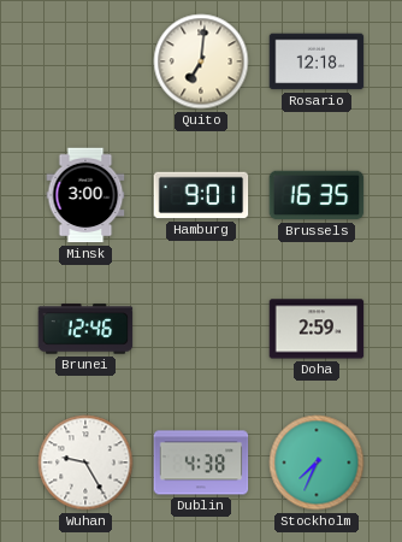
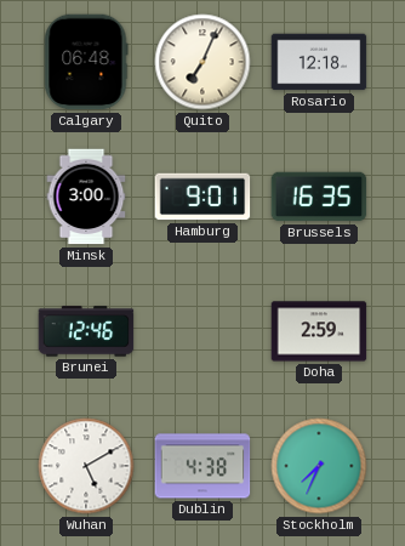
Calgary: none -> 06:48 (86, 62)
Quito: 7:01 -> 7:04 (202, 62)
Wuhan: 9:25 -> 5:10 (86, 466)
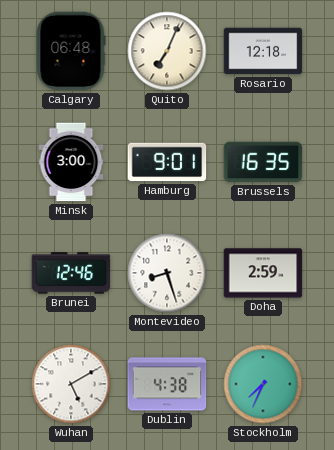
Montevideo: none -> 8:27 (167, 273)
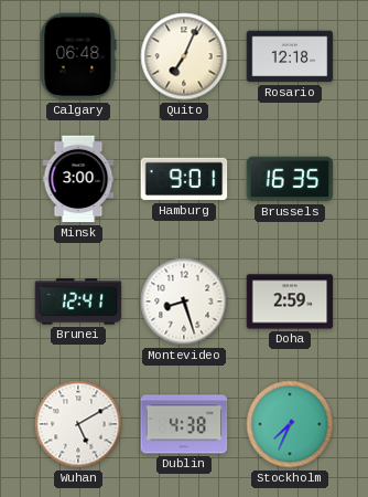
Brunei: 12:46 -> 12:41 (78, 302)
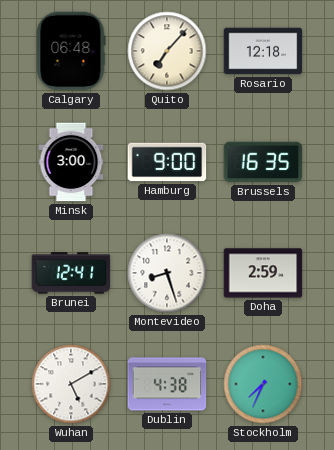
Quito: 7:04 -> 7:07 (167, 51)
Hamburg: 9:01 -> 9:00 (167, 162)
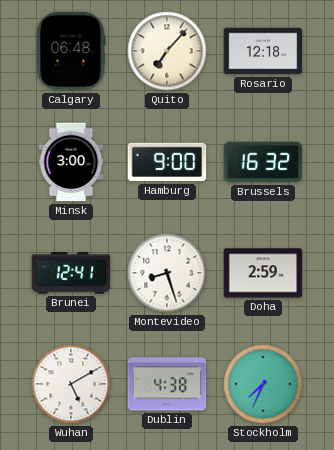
Brussels: 16:35 -> 16:32 (263, 162)
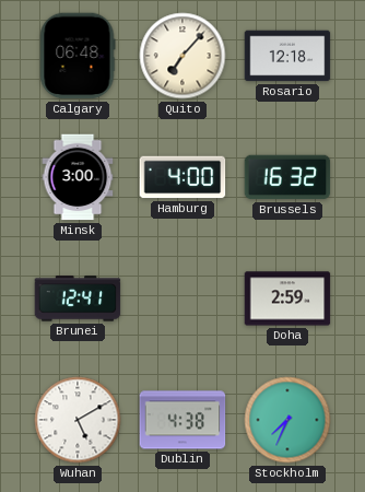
Hamburg: 9:00 -> 4:00 (182, 177)
Montevideo: 8:27 -> none (167, 273)
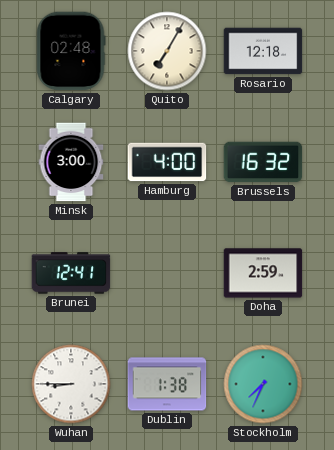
Calgary: 06:48 -> 02:48 (71, 51)
Quito: 7:07 -> 7:05 (167, 51)
Wuhan: 5:10 -> 8:45 (71, 384)
Dublin: 4:38 -> 1:38 (167, 384)
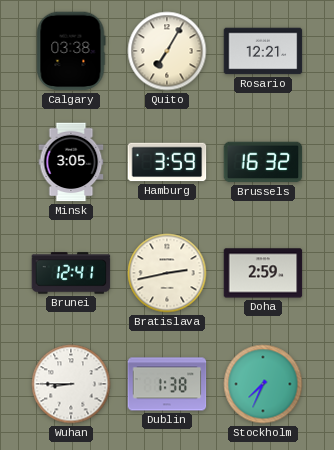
Calgary: 02:48 -> 03:38 (71, 51)
Rosario: 12:18 -> 12:21 (263, 51)
Minsk: 3:00 -> 3:05 (71, 162)
Hamburg: 4:00 -> 3:59 (167, 162)
Bratislava: none -> 2:43 (167, 273)
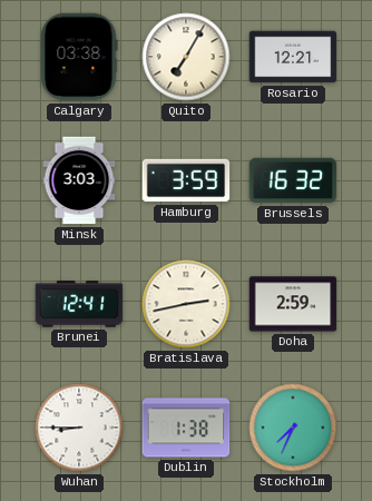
Minsk: 3:05 -> 3:03 (79, 180)
